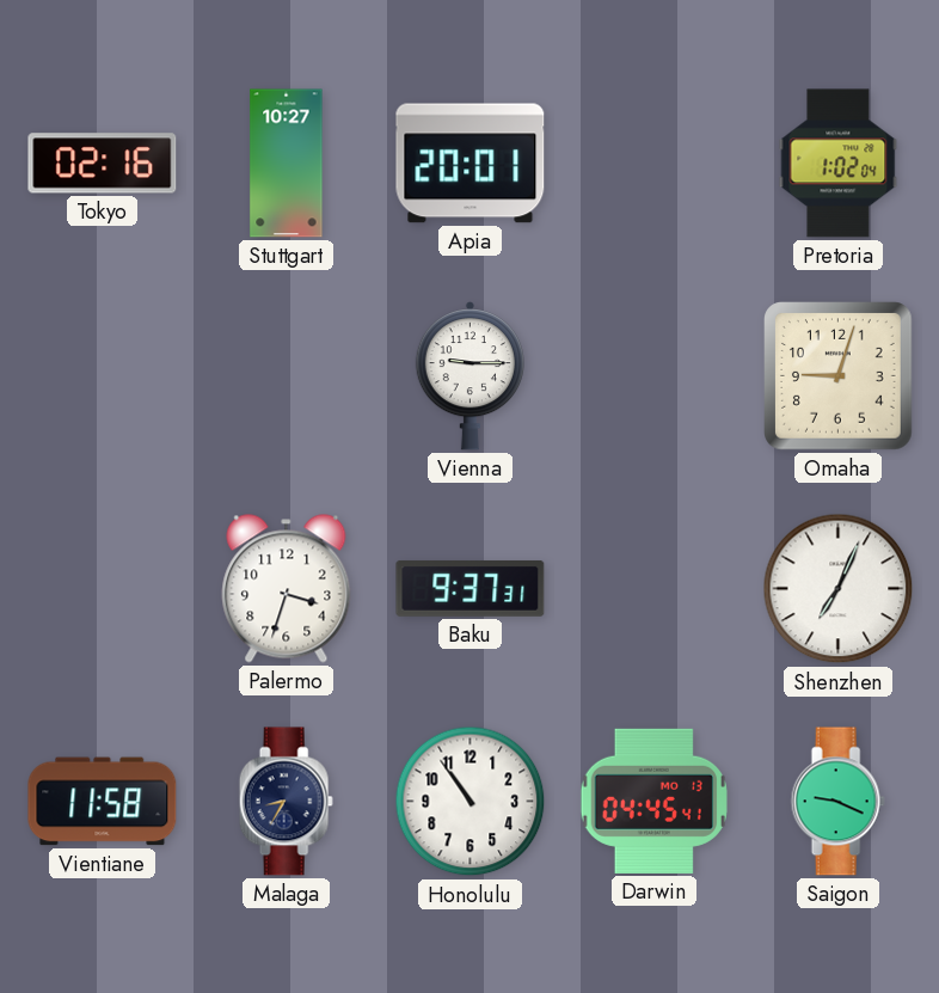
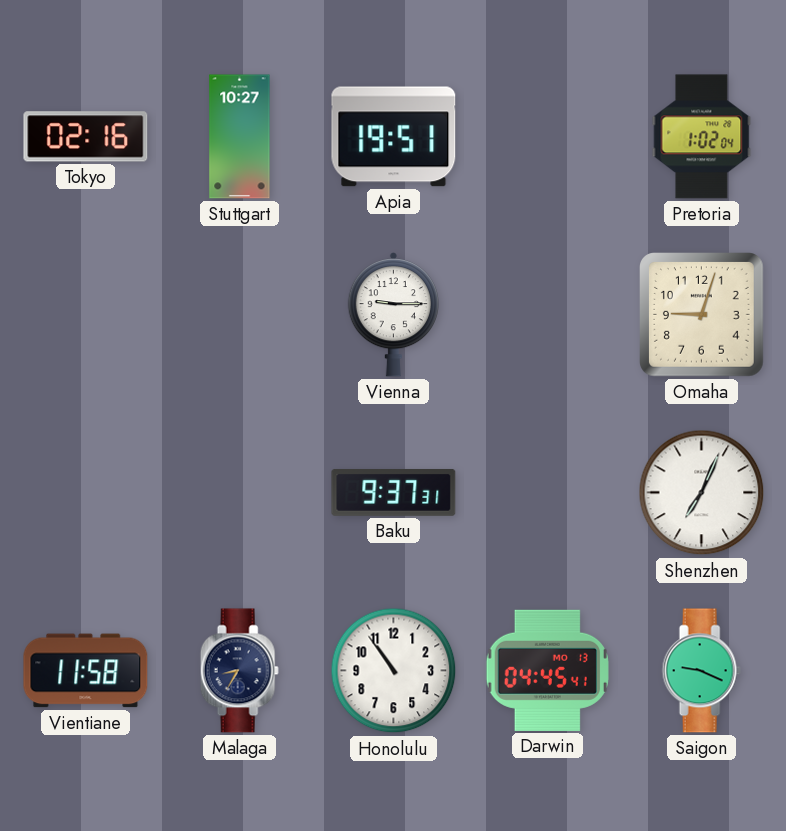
Apia: 20:01 -> 19:51 (394, 137)
Palermo: 3:33 -> none (287, 589)
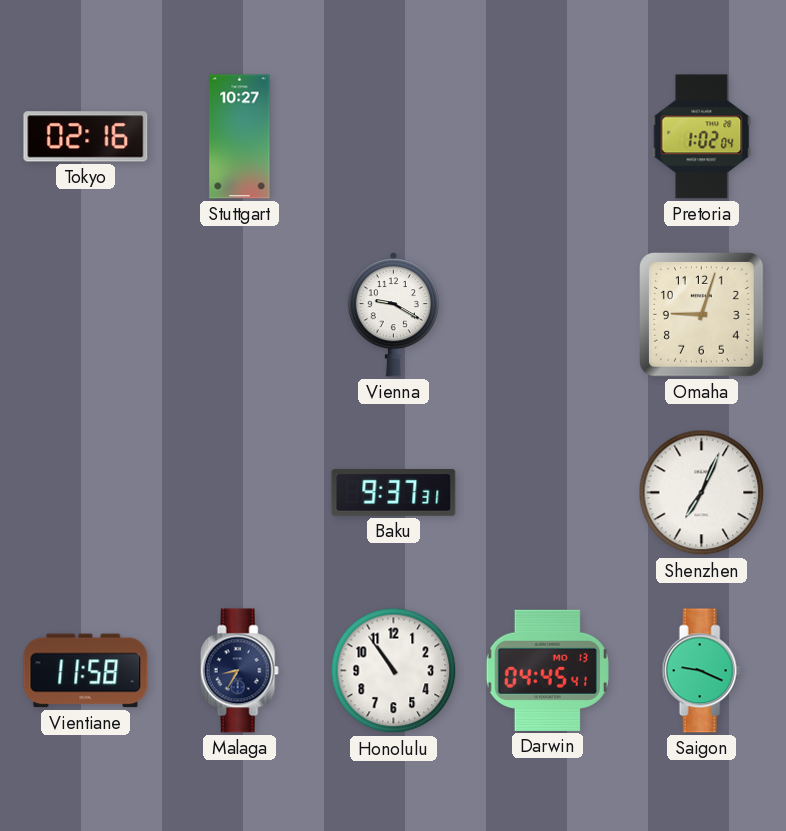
Apia: 19:51 -> none (394, 137)
Vienna: 9:15 -> 9:20 (393, 315)
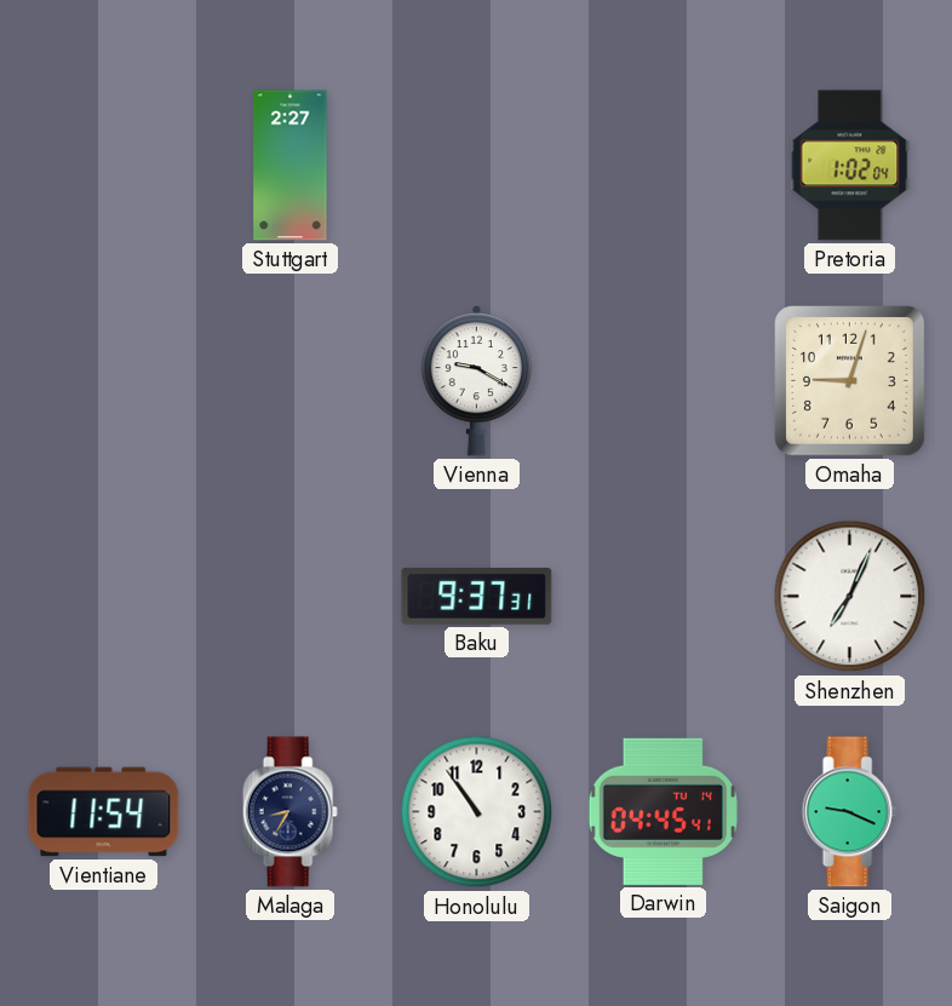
Tokyo: 02:16 -> none (86, 137)
Stuttgart: 10:27 -> 2:27 (291, 166)
Vientiane: 11:58 -> 11:54 (104, 812)
Darwin date: MO 13 -> TU 14 (663, 811)
